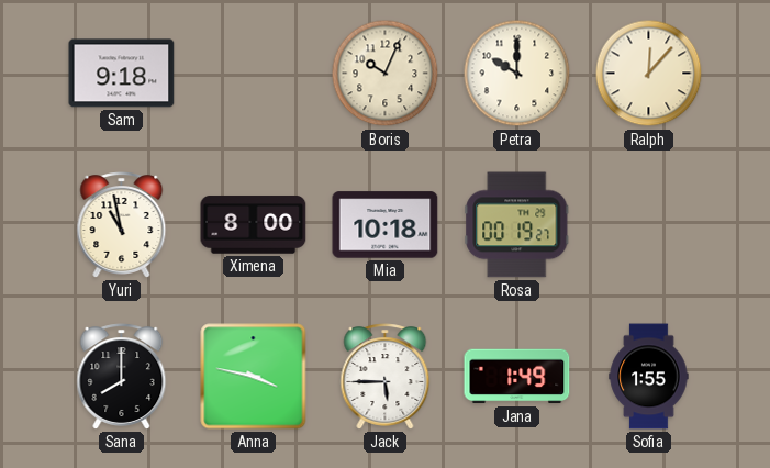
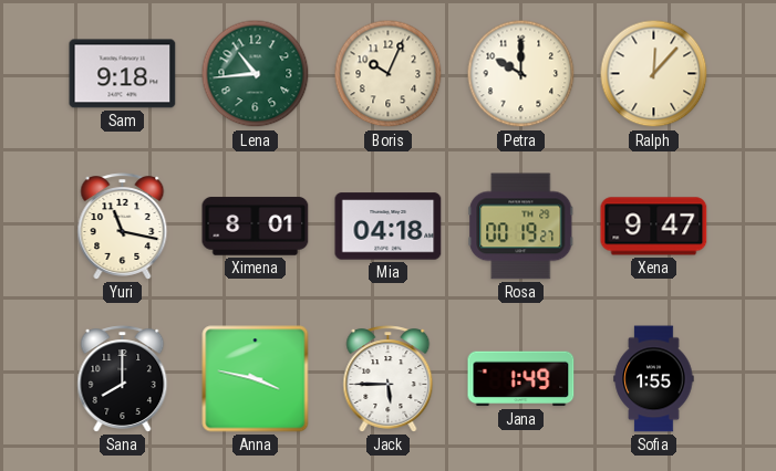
Lena: none -> 10:44 (256, 74)
Yuri: 10:58 -> 11:17 (123, 227)
Ximena: 8:00 -> 8:01 (256, 227)
Mia: 10:18 -> 04:18 (389, 227)
Xena: none -> 9:47 (654, 227)
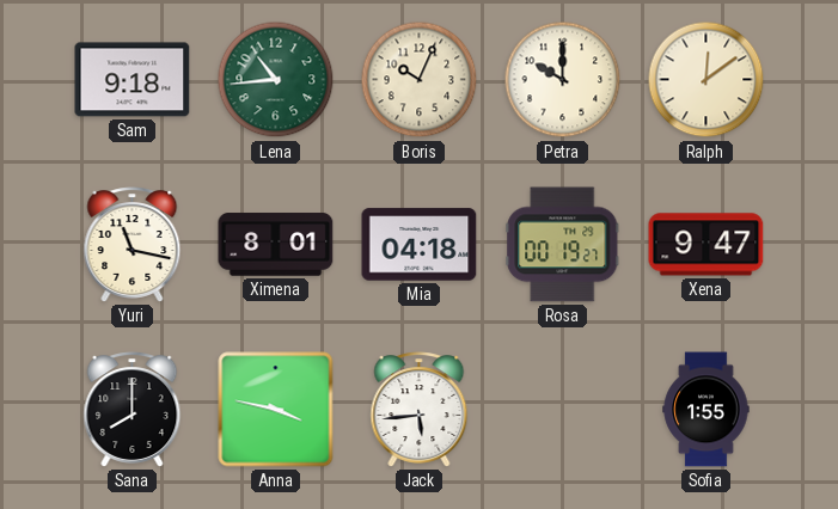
Ralph: 12:07 -> 12:09 (707, 80)
Jack: 5:45 -> 5:44 (420, 410)
Jana: 1:49 -> none (521, 379)
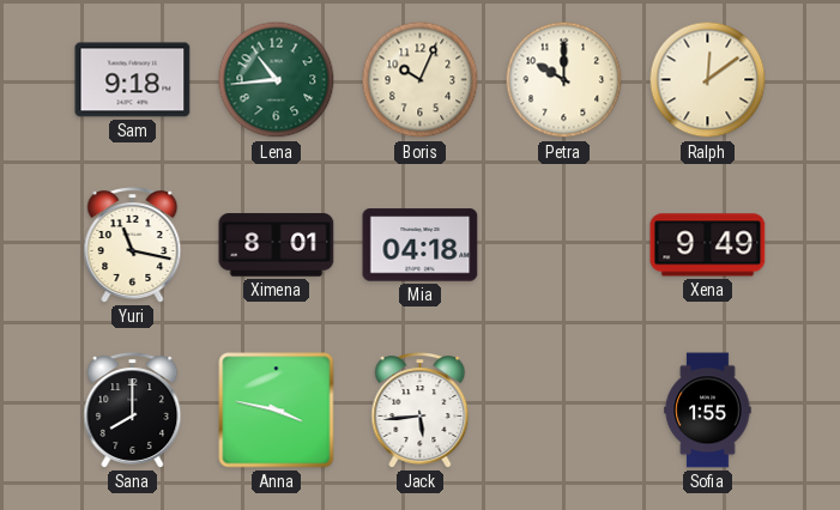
Rosa: 00:19 -> none (563, 245)
Xena: 9:47 -> 9:49 (708, 245)
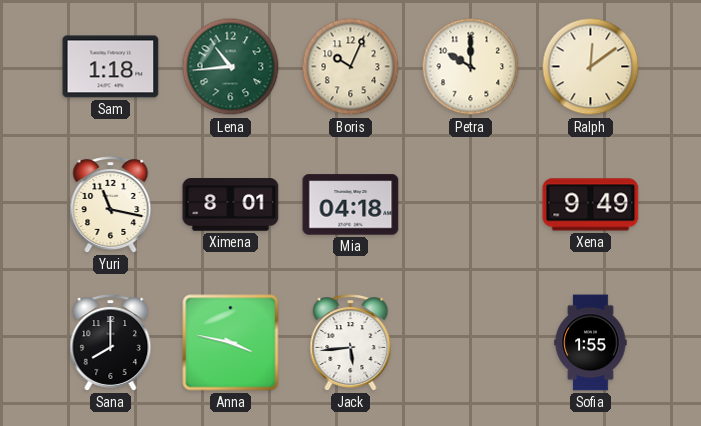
Sam: 9:18 -> 1:18 (111, 67)
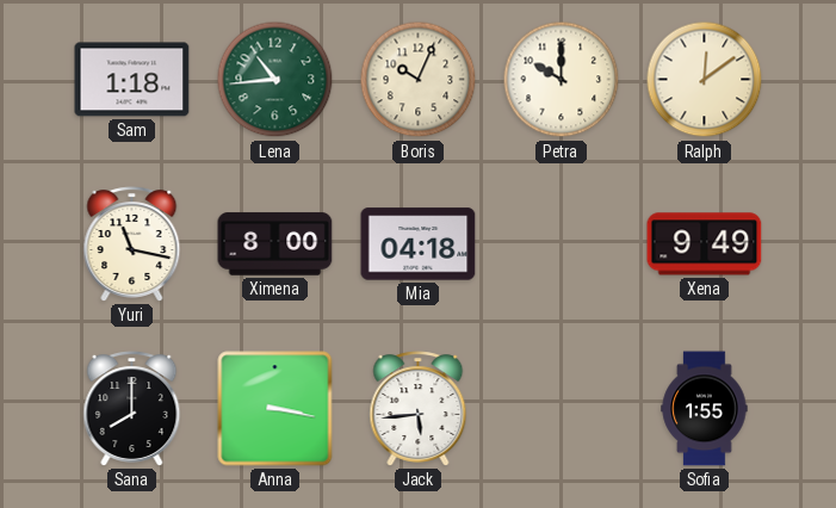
Ximena: 8:01 -> 8:00 (275, 244)
Anna: 3:47 -> 3:17 (275, 409)
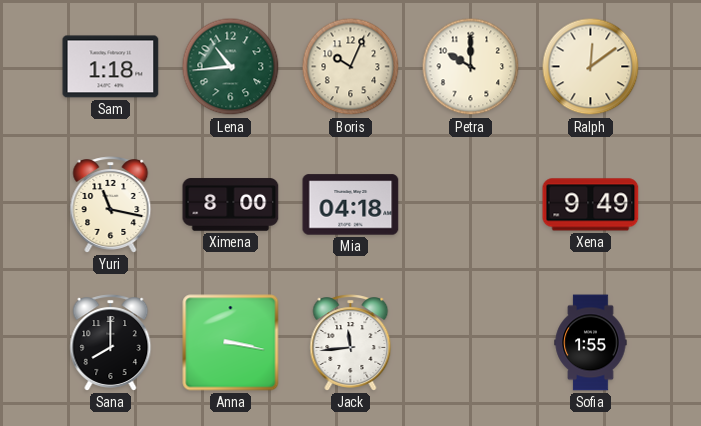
Jack: 5:44 -> 11:44 (351, 343)
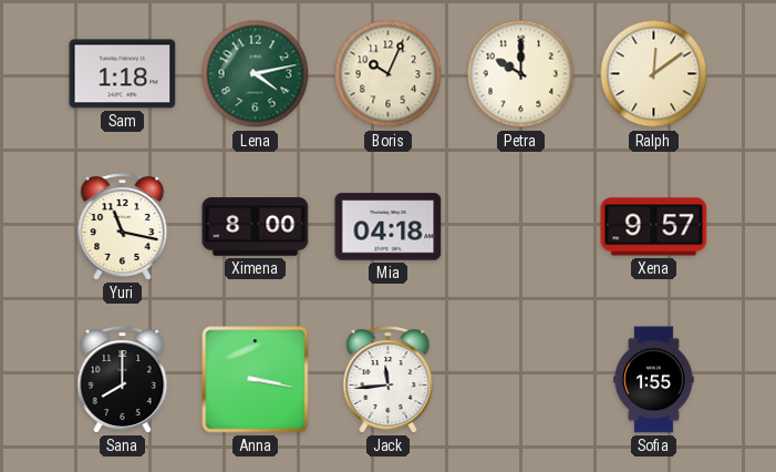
Lena: 10:44 -> 4:13 (256, 74)
Xena: 9:49 -> 9:57 (654, 227)
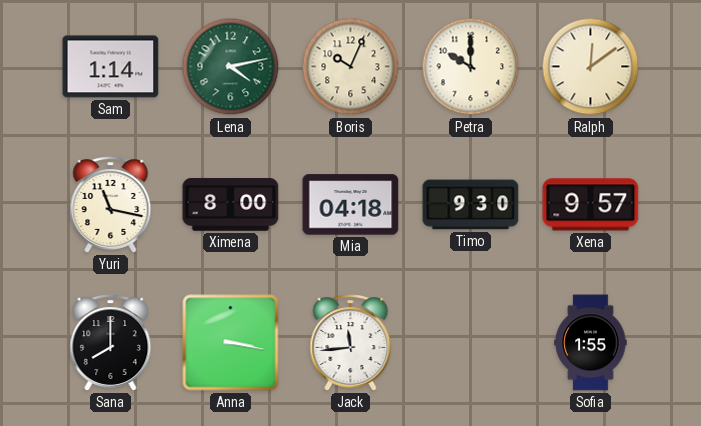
Sam: 1:18 -> 1:14 (111, 67)
Timo: none -> 9:30 (471, 205)
